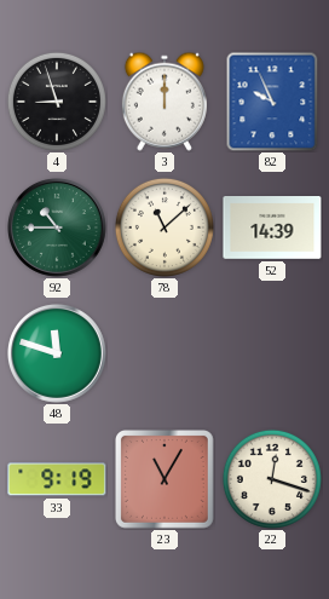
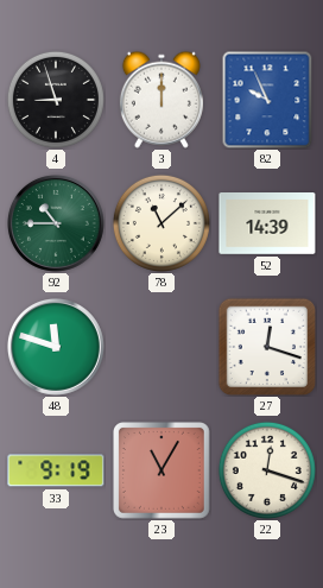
27: none -> 12:18 (267, 347)
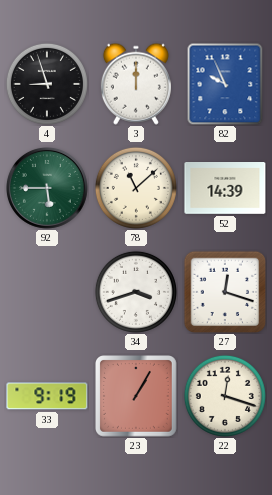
92: 10:45 -> 5:45 (47, 188)
48: 11:48 -> none (56, 347)
34: none -> 3:42 (136, 292)
23: 11:05 -> 1:05 (137, 397)
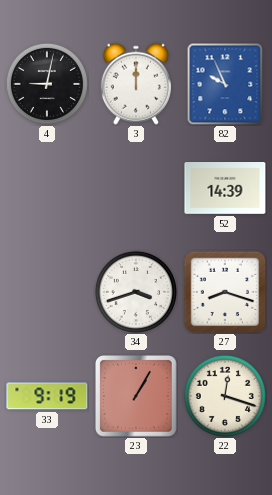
4: 8:57 -> 9:02 (47, 84)
92: 5:45 -> none (47, 188)
78: 11:08 -> none (136, 188)
27: 12:18 -> 8:18 (225, 292)
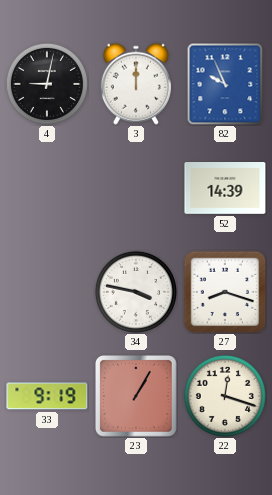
34: 3:42 -> 3:47 (136, 292)
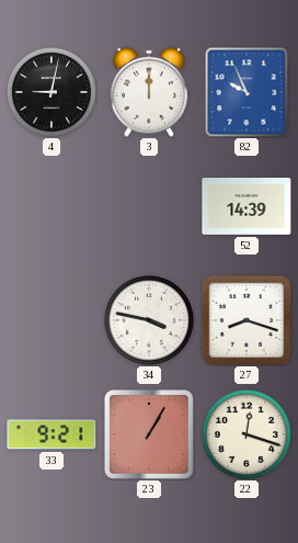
33: 9:19 -> 9:21 (51, 434)
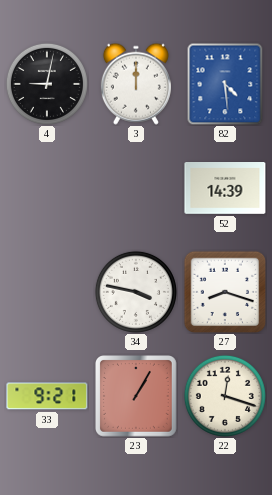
82: 9:56 -> 4:29 (225, 84)
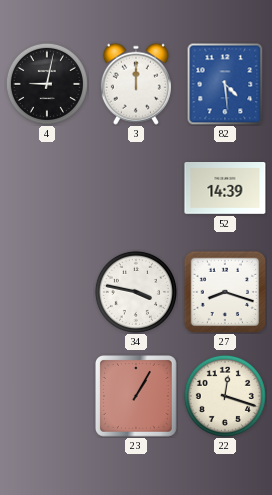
33: 9:21 -> none (47, 396)
